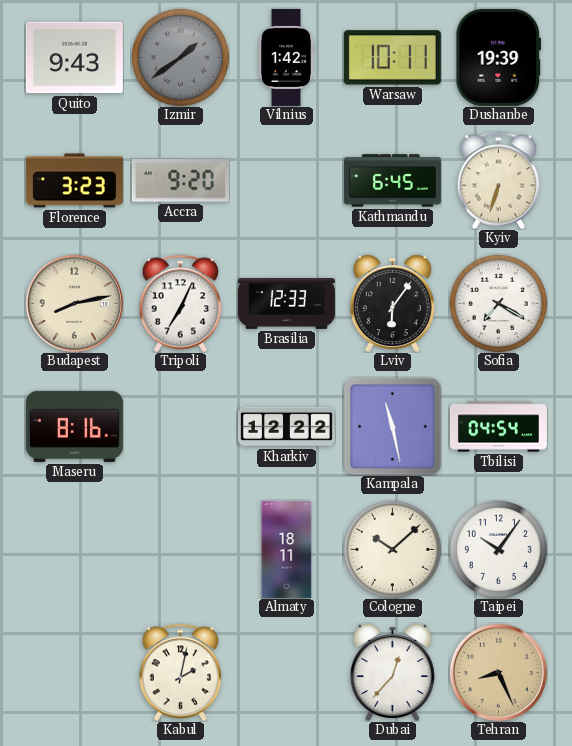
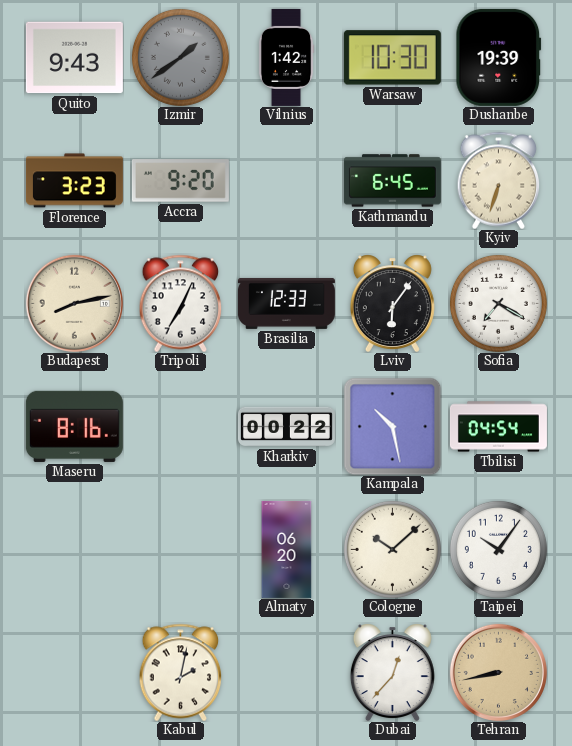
Warsaw: 10:11 -> 10:30 (392, 58)
Kharkiv: 12:22 -> 00:22 (286, 427)
Kampala: 11:28 -> 10:28 (392, 426)
Almaty: 18:11 -> 06:20 (287, 549)
Tehran: 8:26 -> 8:43 (498, 672)
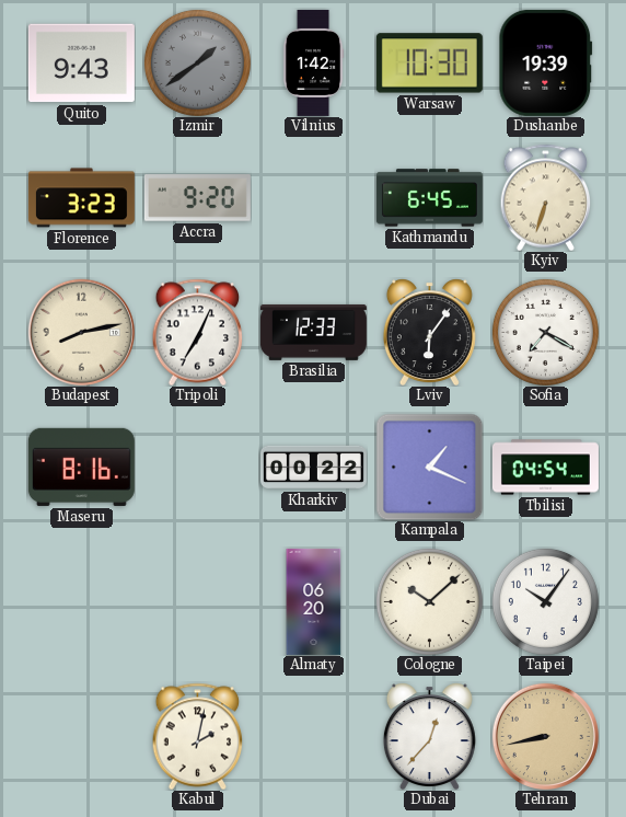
Kampala: 10:28 -> 1:19 (429, 467)
